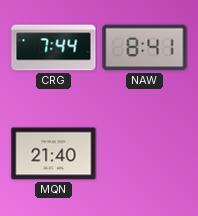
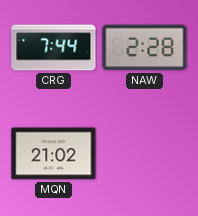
NAW: 8:41 -> 2:28 (145, 48)
MQN: 21:40 -> 21:02 (54, 154)
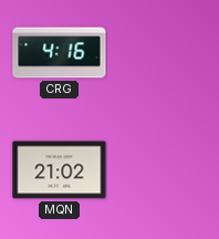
CRG: 7:44 -> 4:16 (60, 53)
NAW: 2:28 -> none (145, 48)
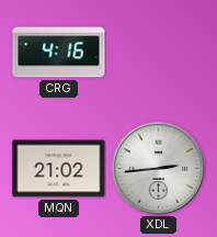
XDL: none -> 2:44 (158, 168)
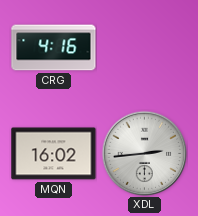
MQN: 21:02 -> 16:02 (54, 154)
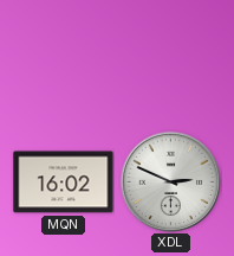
CRG: 4:16 -> none (54, 48)
XDL: 2:44 -> 2:49 (170, 181)
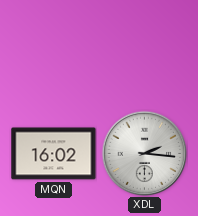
XDL: 2:49 -> 2:16 (144, 153)
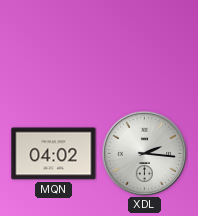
MQN: 16:02 -> 04:02 (54, 154)
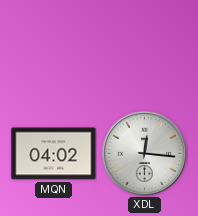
XDL: 2:16 -> 12:16 (144, 153)
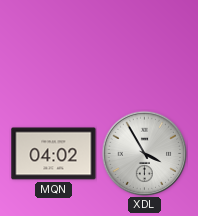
XDL: 12:16 -> 3:55 (144, 153)
